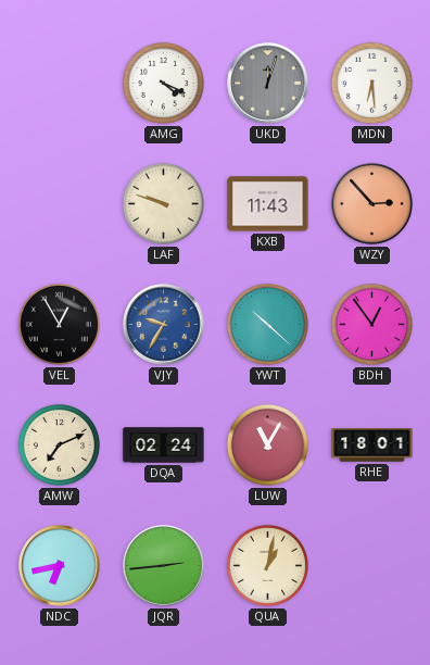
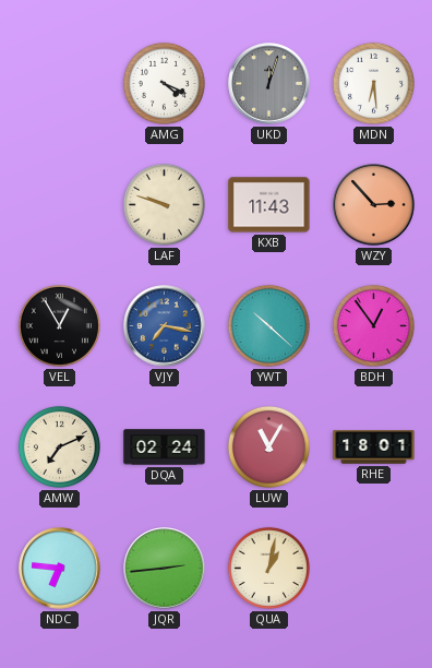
VJY: 9:35 -> 7:17 (165, 326)
NDC: 6:43 -> 6:46 (60, 569)
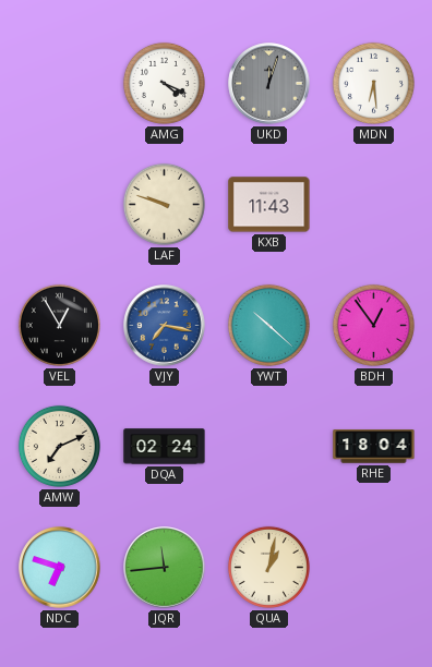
WZY: 2:53 -> none (374, 205)
LUW: 11:05 -> none (268, 446)
RHE: 18:01 -> 18:04 (374, 447)
NDC: 6:46 -> 6:48 (60, 568)
JQR: 2:44 -> 11:44 (165, 568)
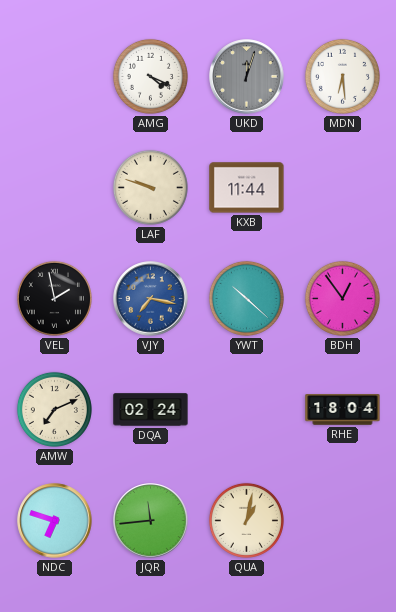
KXB: 11:43 -> 11:44 (247, 188)
VEL: 12:55 -> 1:58 (54, 298)
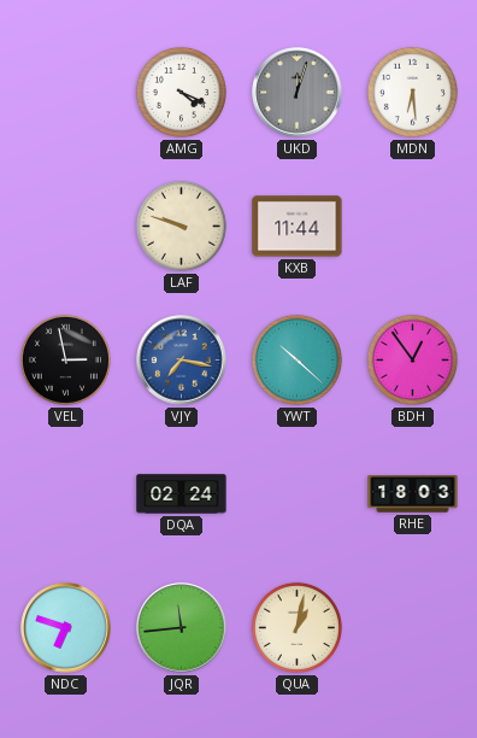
VEL: 1:58 -> 2:58 (65, 359)
AMW: 7:11 -> none (54, 409)
RHE: 18:04 -> 18:03 (413, 494)
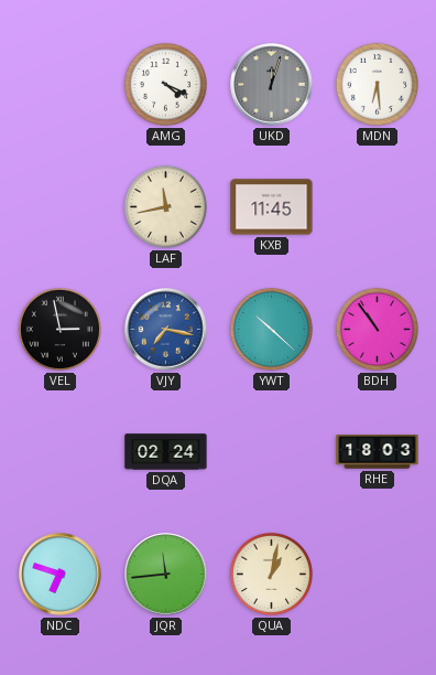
LAF: 9:48 -> 11:43 (165, 206)
KXB: 11:44 -> 11:45 (272, 207)
BDH: 12:54 -> 10:54 (377, 329)
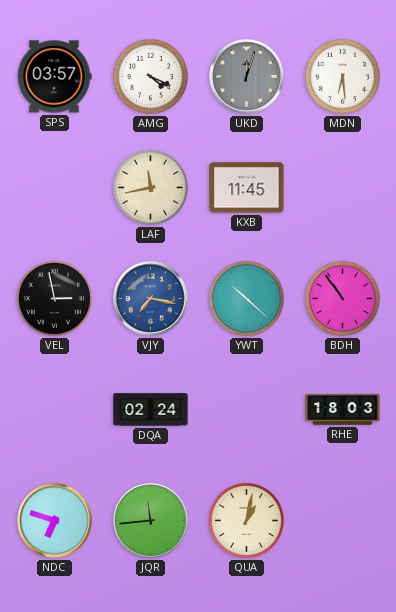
SPS: none -> 03:57 (54, 77)
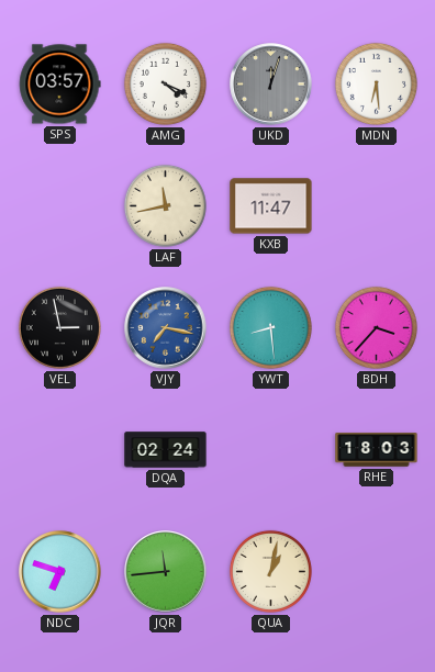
KXB: 11:45 -> 11:47 (271, 206)
YWT: 10:22 -> 8:29 (270, 327)
BDH: 10:54 -> 3:37 (376, 327)
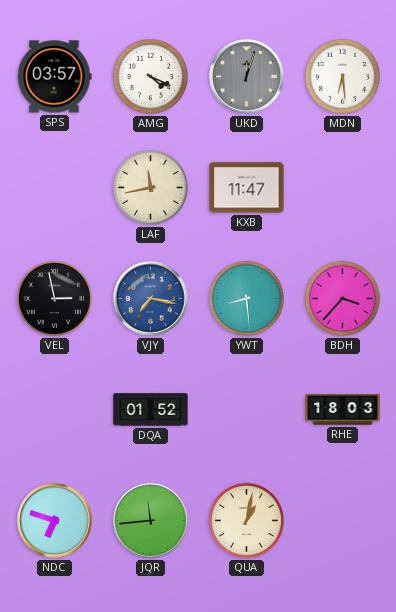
DQA: 02:24 -> 01:52 (151, 410)
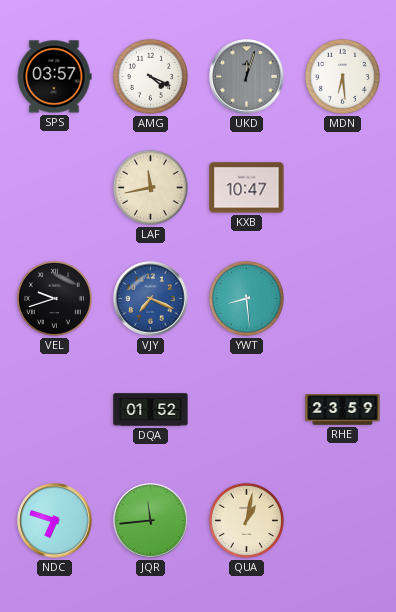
KXB: 11:47 -> 10:47 (247, 188)
VEL: 2:58 -> 9:42 (54, 298)
VJY: 7:17 -> 7:19 (151, 299)
BDH: 3:37 -> none (342, 298)
RHE: 18:03 -> 23:59 (343, 410)
